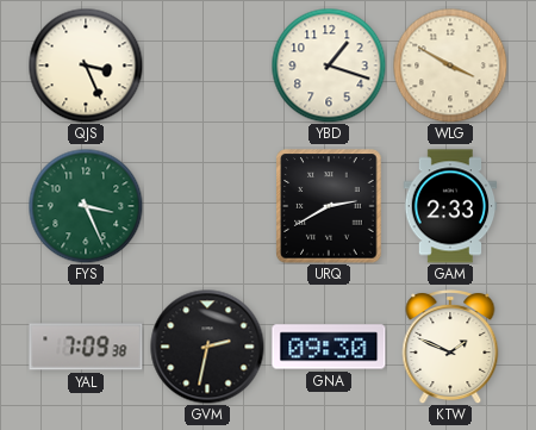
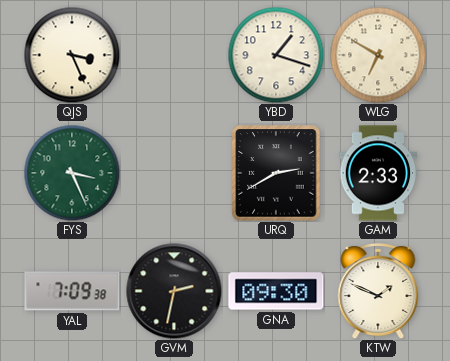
WLG: 3:50 -> 6:50 (378, 55)
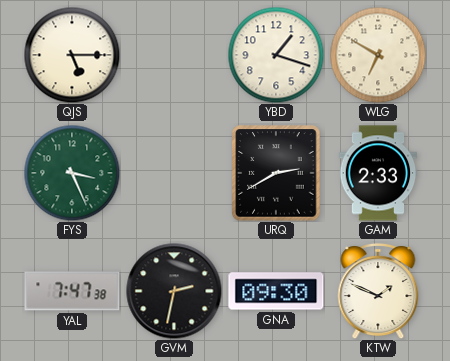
QJS: 3:26 -> 5:15 (72, 55)
YAL: 7:09 -> 7:47 (72, 291)
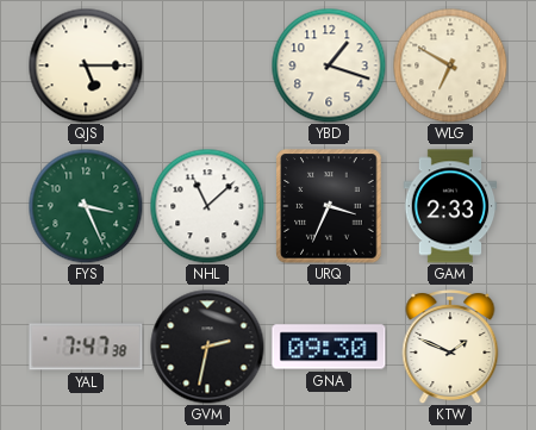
NHL: none -> 11:08 (207, 206)
URQ: 2:40 -> 3:34 (329, 206)
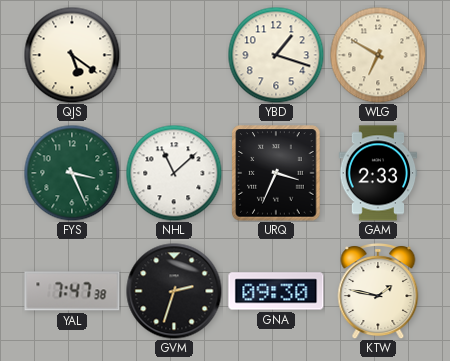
QJS: 5:15 -> 5:21 (72, 55)
GVM: 2:32 -> 2:33 (174, 291)
KTW: 1:49 -> 1:47 (378, 292)
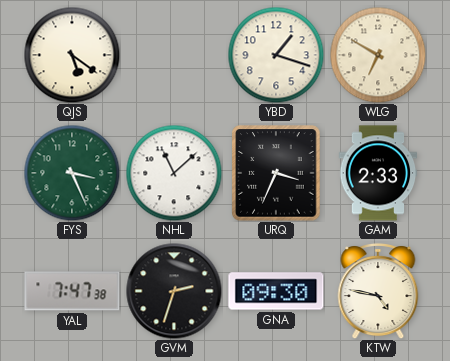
KTW: 1:47 -> 4:47 (378, 292)
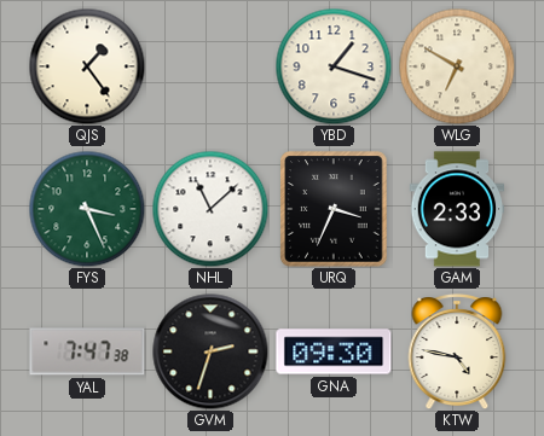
QJS: 5:21 -> 1:24 (87, 66)
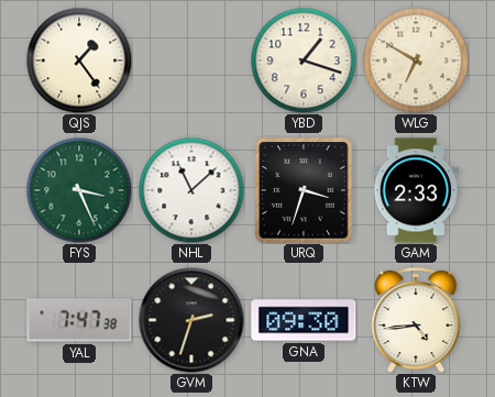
URQ: 3:34 -> 3:33 (304, 190)
KTW: 4:47 -> 4:44 (416, 321)
